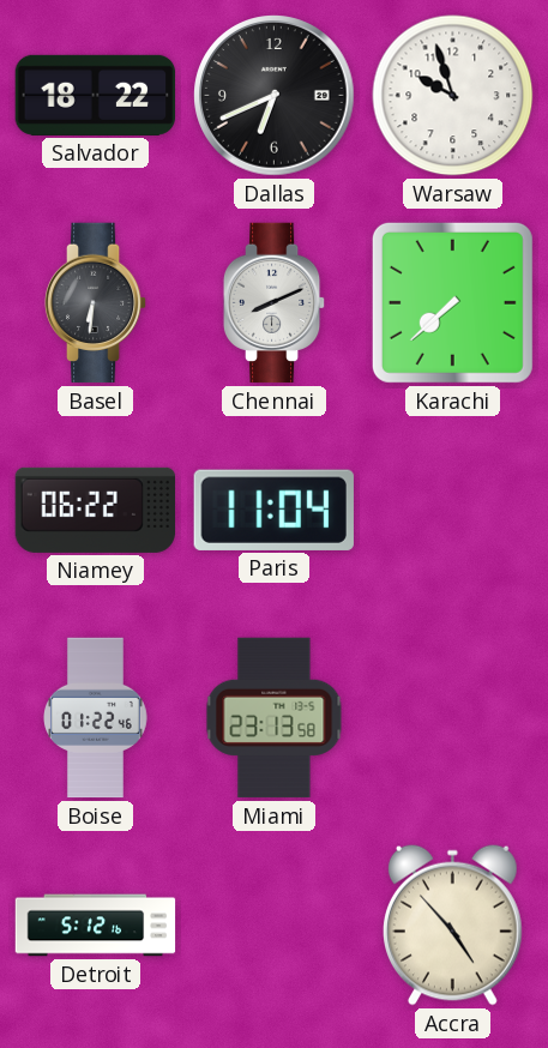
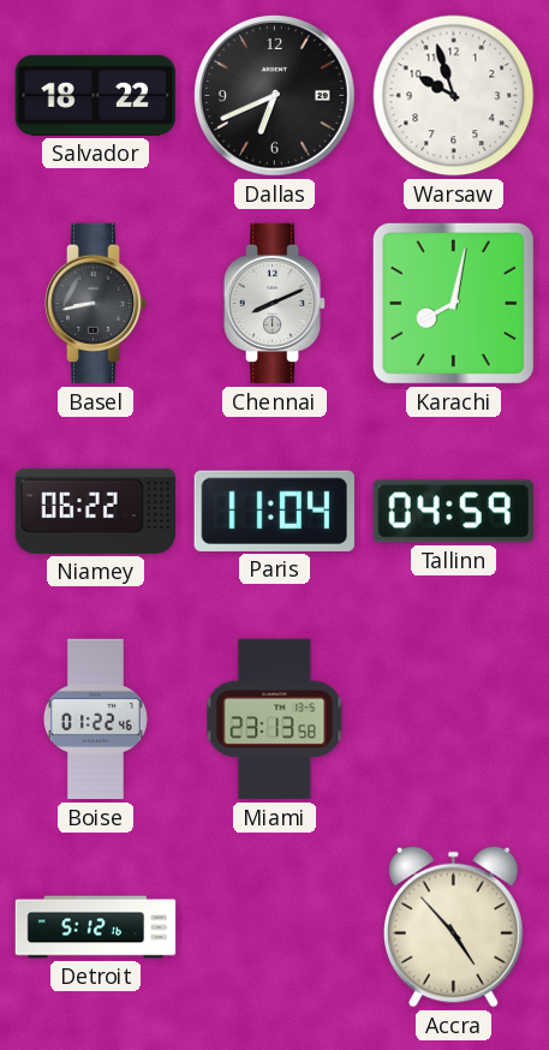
Basel: 6:31 -> 8:43 (96, 304)
Karachi: 7:38 -> 8:02 (453, 303)
Tallinn: none -> 04:59 (453, 512)
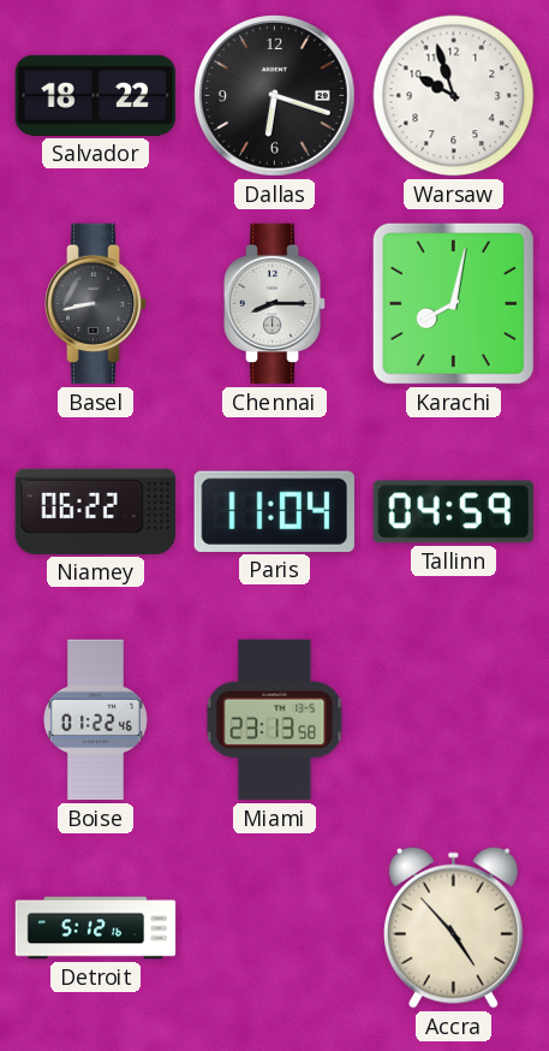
Dallas: 6:41 -> 6:18 (275, 96)
Chennai: 8:11 -> 8:15 (275, 304)
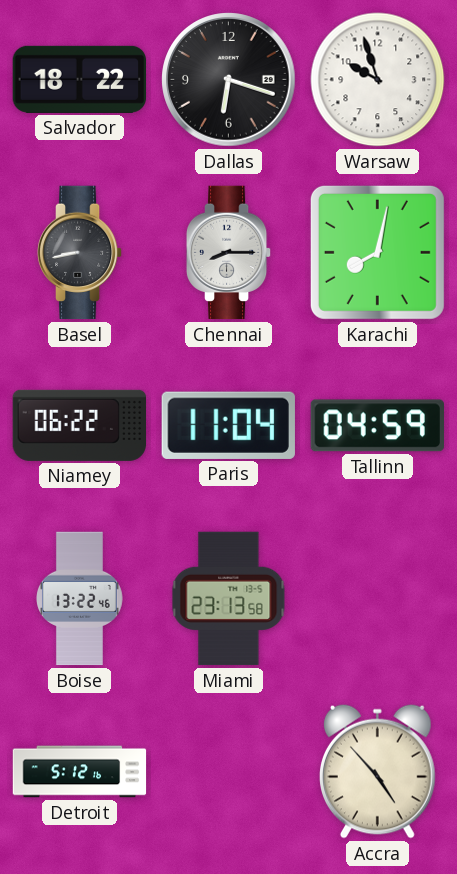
Boise: 01:22 -> 13:22 (80, 599)
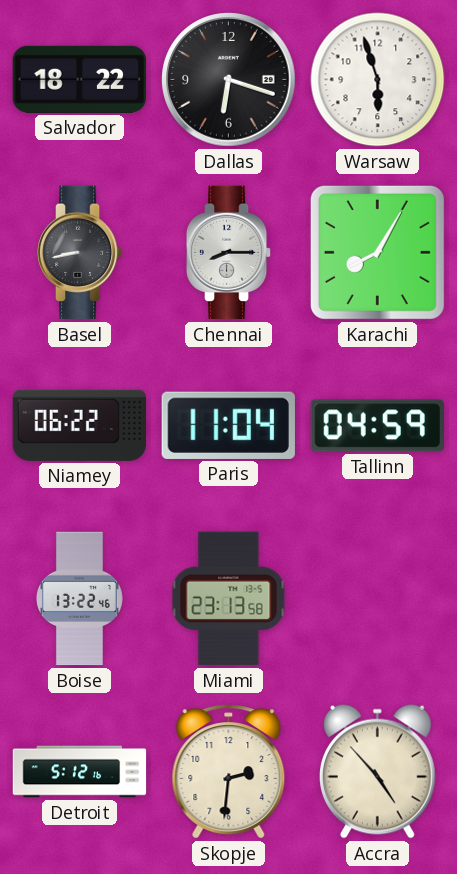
Warsaw: 9:57 -> 5:57 (378, 80)
Karachi: 8:02 -> 8:05 (377, 252)
Skopje: none -> 2:31 (229, 772)
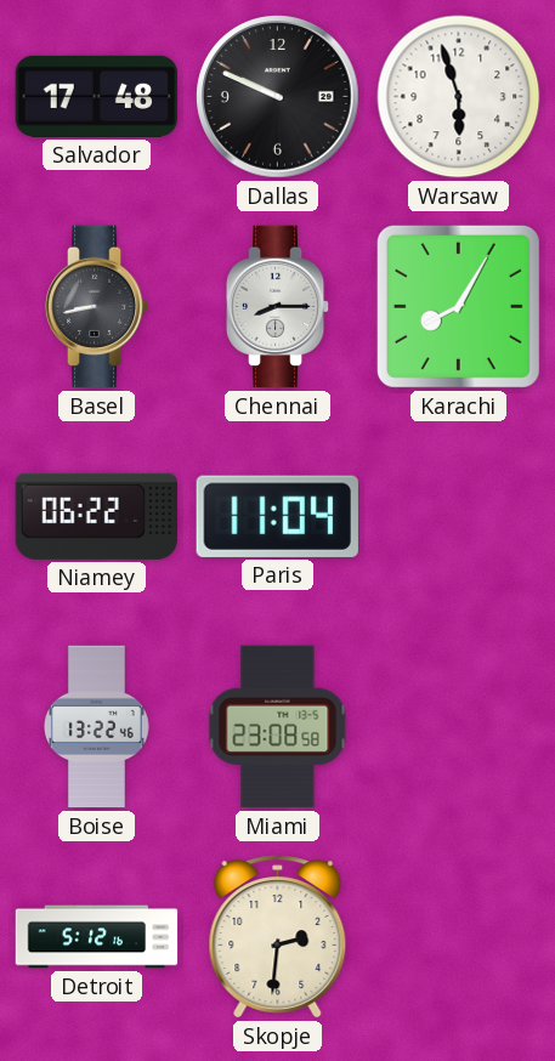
Salvador: 18:22 -> 17:48 (97, 96)
Dallas: 6:18 -> 9:49 (278, 97)
Tallinn: 04:59 -> none (377, 426)
Miami: 23:13 -> 23:08 (278, 727)
Accra: 4:53 -> none (377, 771)
